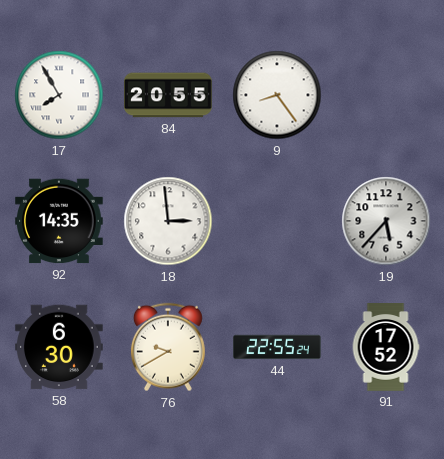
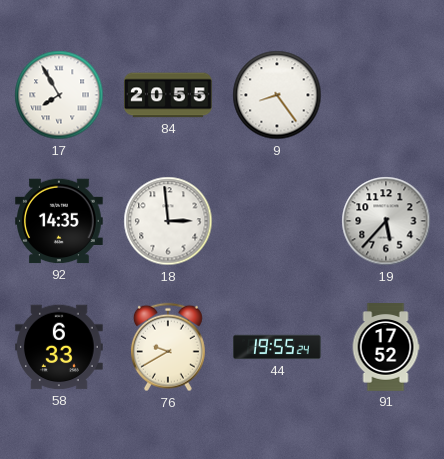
58: 6:30 -> 6:33 (60, 347)
44: 22:55 -> 19:55 (277, 347)
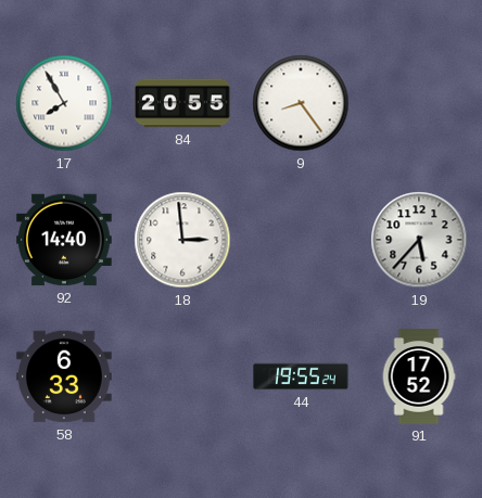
92: 14:35 -> 14:40 (65, 240)
76: 9:40 -> none (168, 347)
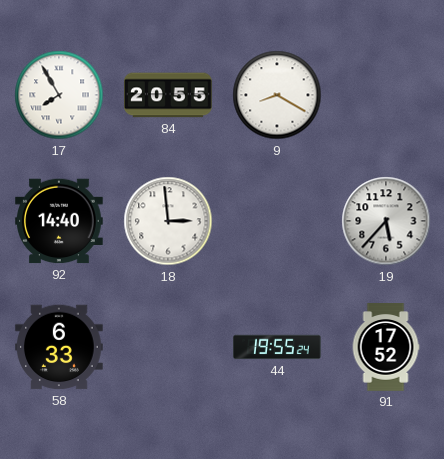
9: 8:24 -> 8:20 (277, 95)
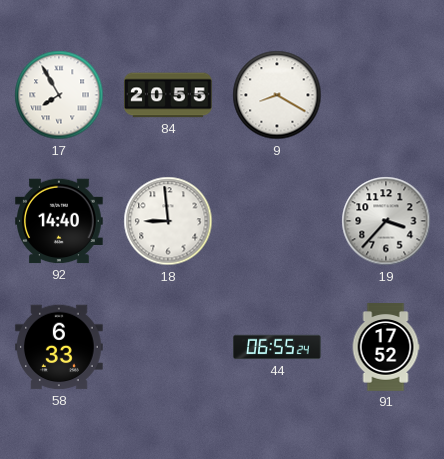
18: 2:59 -> 8:59 (168, 221)
19: 5:37 -> 3:37 (386, 221)
44: 19:55 -> 06:55 (277, 347)
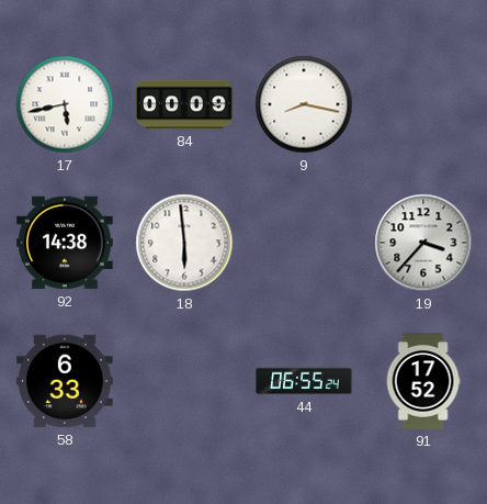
17: 7:55 -> 5:43 (65, 104)
84: 20:55 -> 00:09 (185, 104)
9: 8:20 -> 8:17 (304, 104)
92: 14:40 -> 14:38 (66, 243)
18: 8:59 -> 5:59 (184, 243)
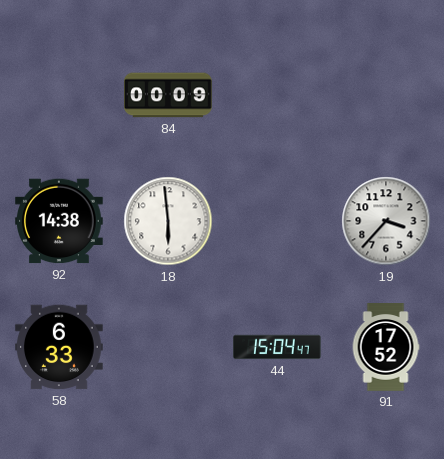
17: 5:43 -> none (65, 104)
9: 8:17 -> none (304, 104)
44: 06:55 -> 15:04 (277, 347)
